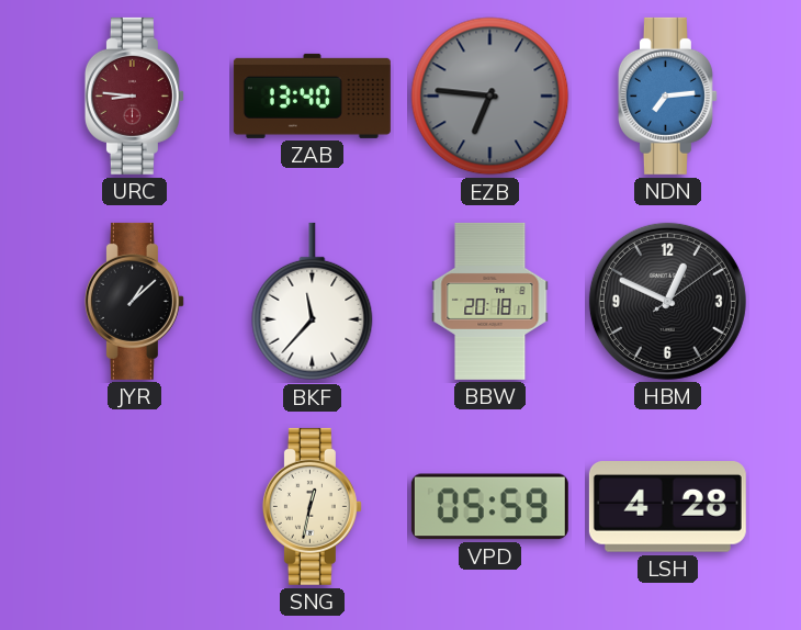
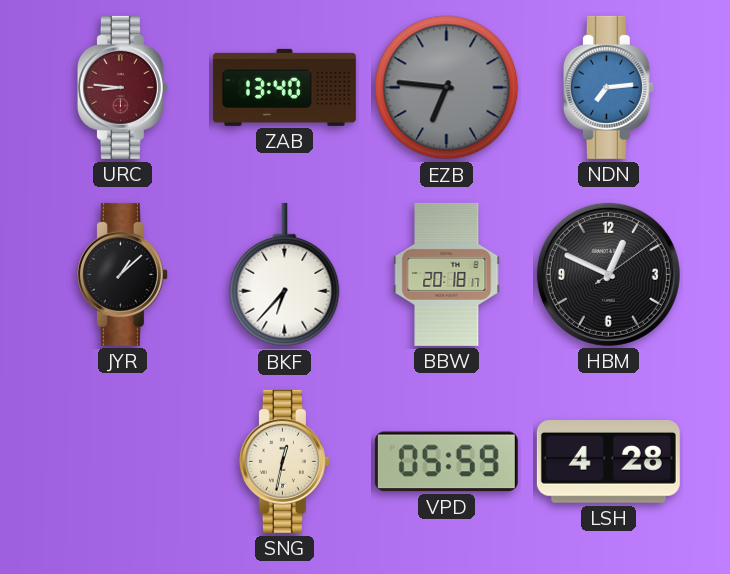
BKF: 11:37 -> 6:37 (285, 275)
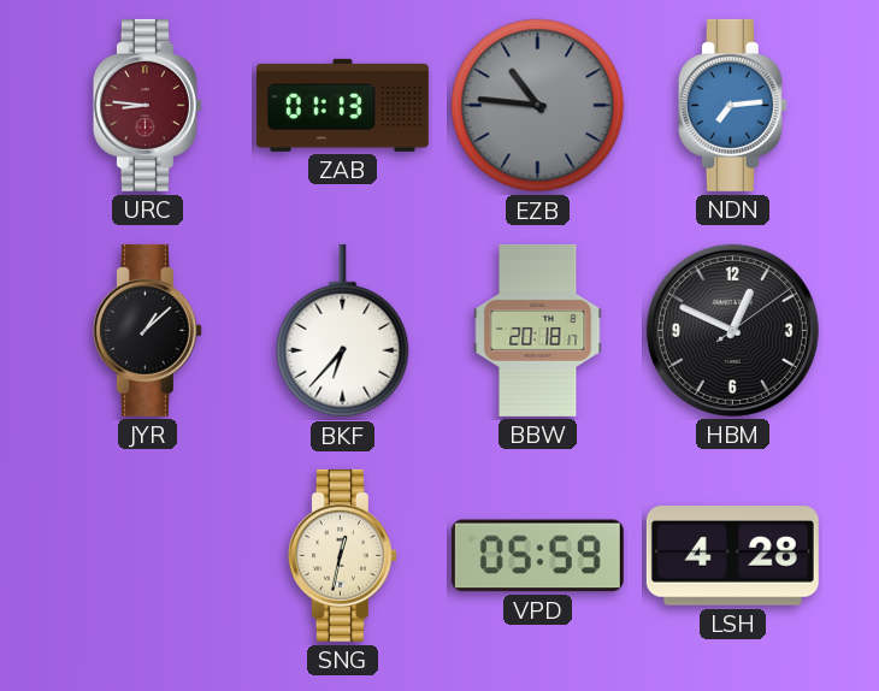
ZAB: 13:40 -> 01:13 (342, 105)
EZB: 6:46 -> 10:46 (538, 106)
